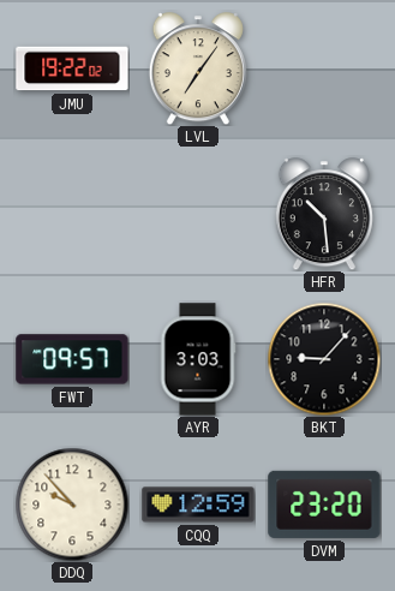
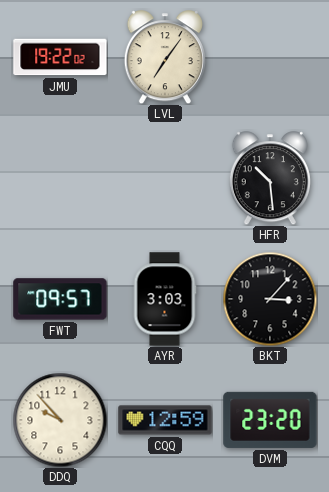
BKT: 9:07 -> 3:07 (270, 299)
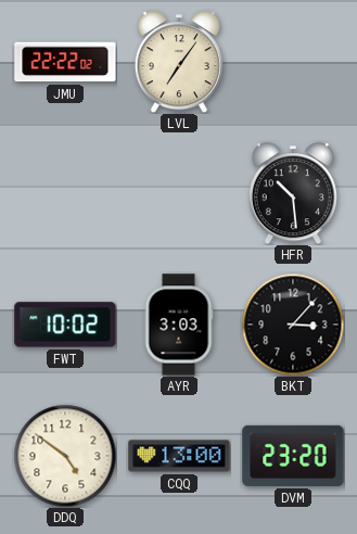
JMU: 19:22 -> 22:22 (65, 62)
FWT: 09:57 -> 10:02 (65, 325)
DDQ: 9:53 -> 4:51 (65, 456)
CQQ: 12:59 -> 13:00 (179, 456)
